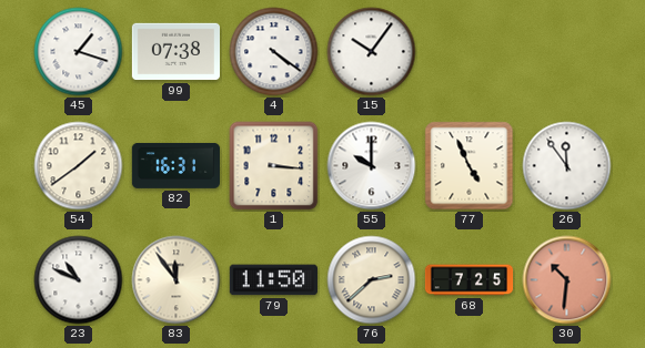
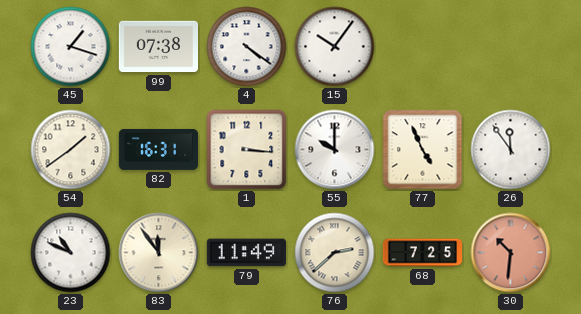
79: 11:50 -> 11:49 (246, 253)
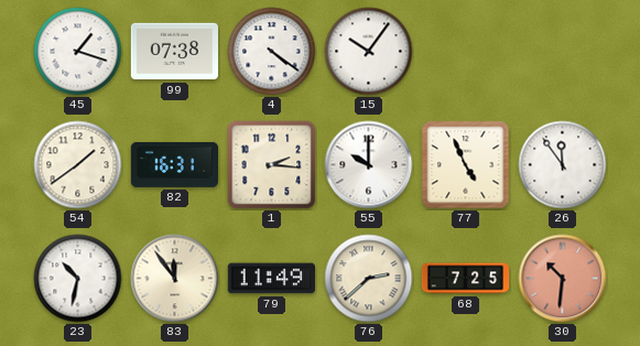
1: 3:16 -> 2:16 (272, 165)
23: 10:49 -> 10:32 (78, 279)
